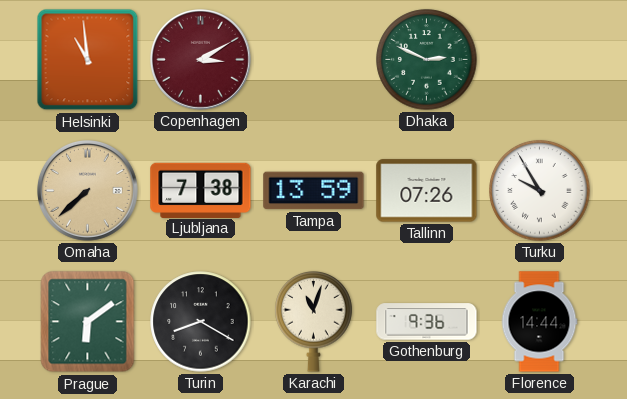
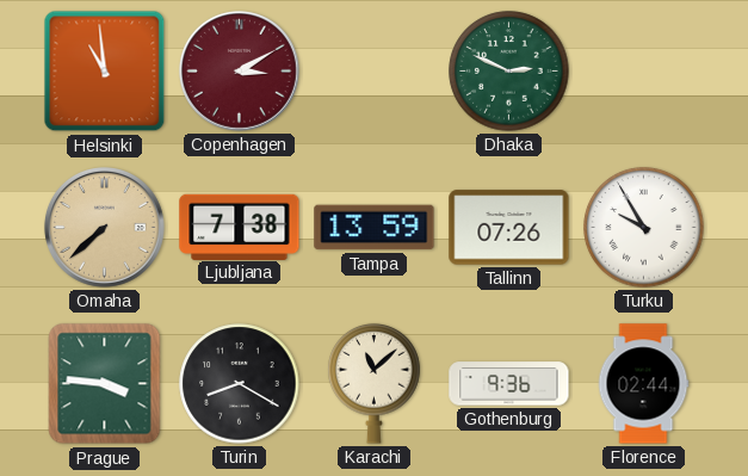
Prague: 6:09 -> 3:46 (105, 384)
Karachi: 11:03 -> 11:08 (375, 384)
Florence: 14:44 -> 02:44 (643, 384)
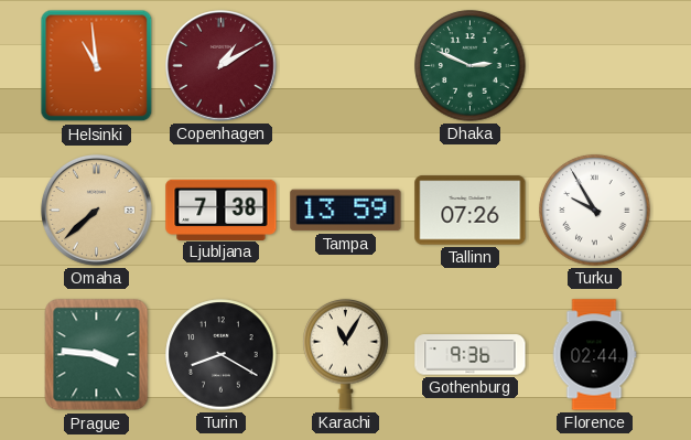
Copenhagen: 3:10 -> 1:10 (222, 66)
Karachi: 11:08 -> 11:05 (346, 355)
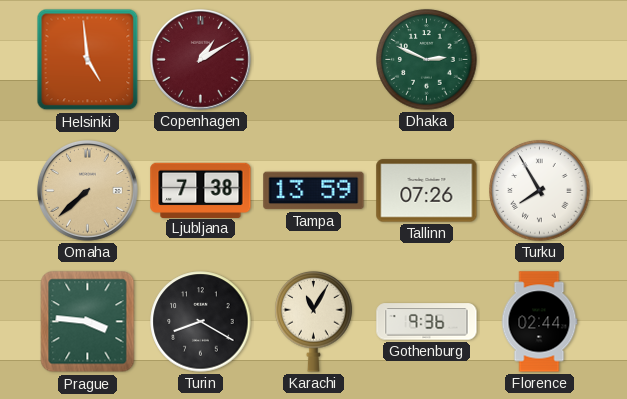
Helsinki: 10:59 -> 4:59 (88, 60)
Turku: 9:55 -> 7:55 (540, 191)
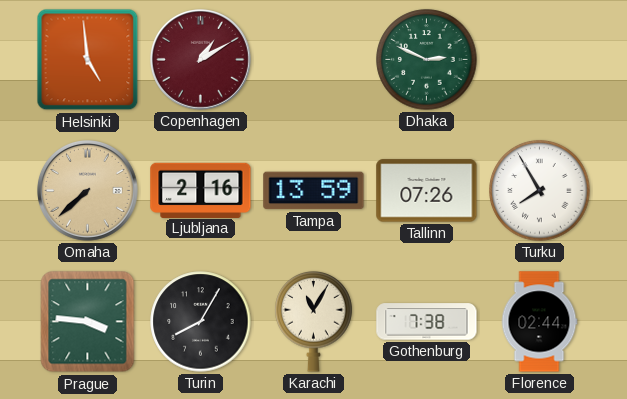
Ljubljana: 7:38 -> 2:16 (201, 190)
Turin: 8:20 -> 8:05 (201, 322)
Gothenburg: 9:36 -> 7:38 (427, 322)
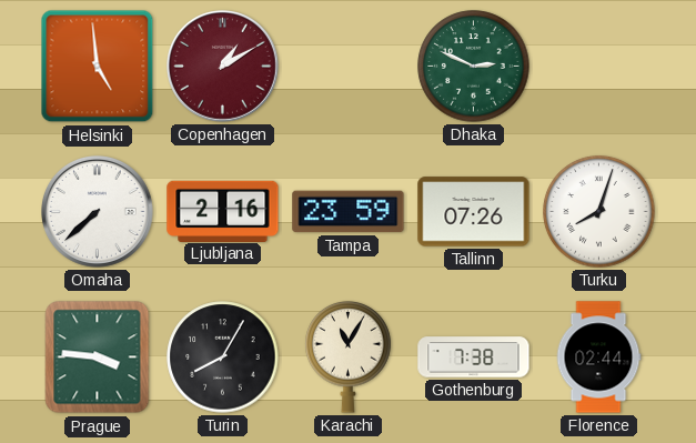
Omaha dial: champagne -> white (98, 212)
Tampa: 13:59 -> 23:59 (349, 212)
Turku: 7:55 -> 8:03 (599, 212)
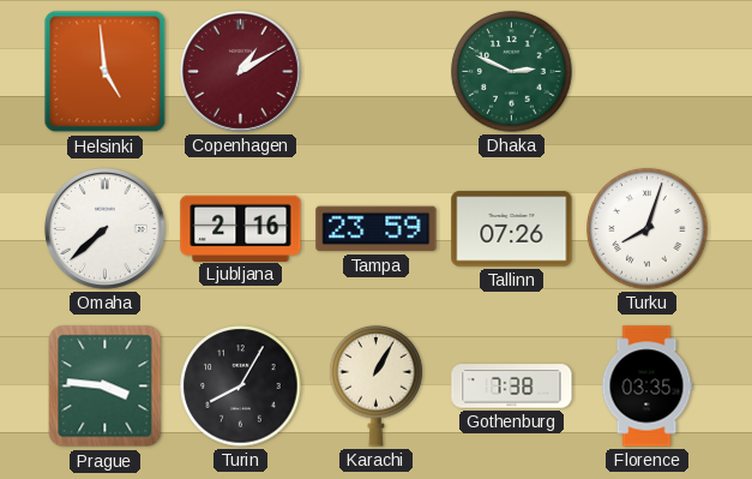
Karachi: 11:05 -> 1:05 (377, 387)
Florence: 02:44 -> 03:35 (646, 387)
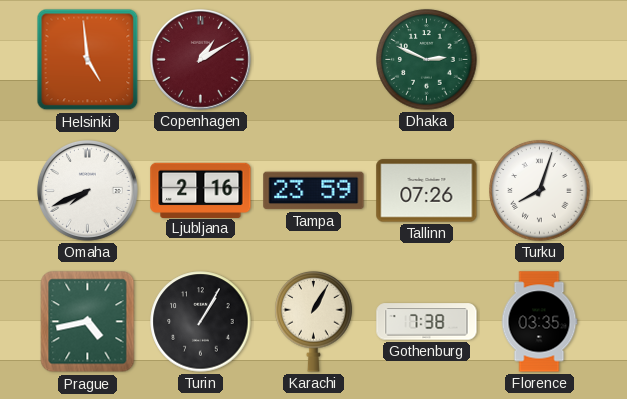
Omaha: 7:38 -> 7:41 (88, 191)
Prague: 3:46 -> 4:43 (88, 322)
Turin: 8:05 -> 1:05 (201, 322)
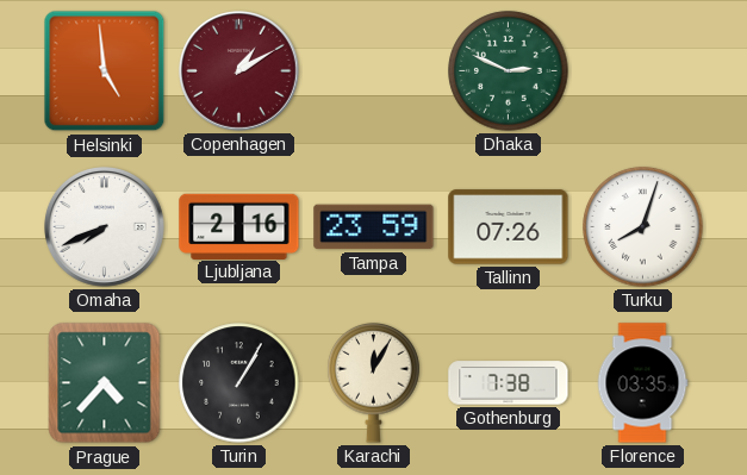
Prague: 4:43 -> 4:37 (105, 383)
Karachi: 1:05 -> 12:05 (374, 383)
